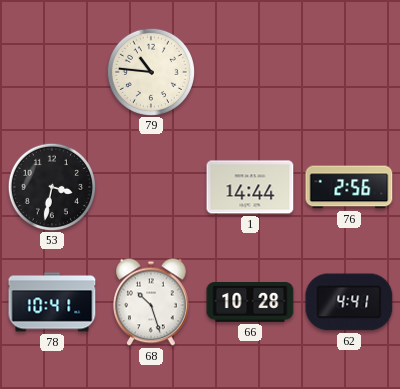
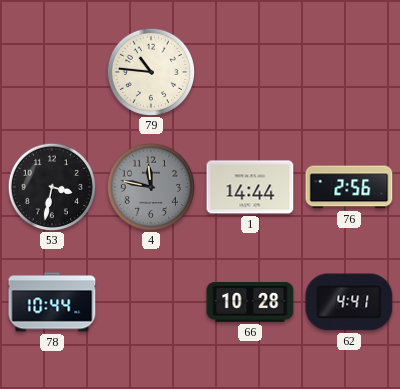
4: none -> 11:47 (150, 186)
78: 10:41 -> 10:44 (52, 302)
68: 10:27 -> none (151, 302)
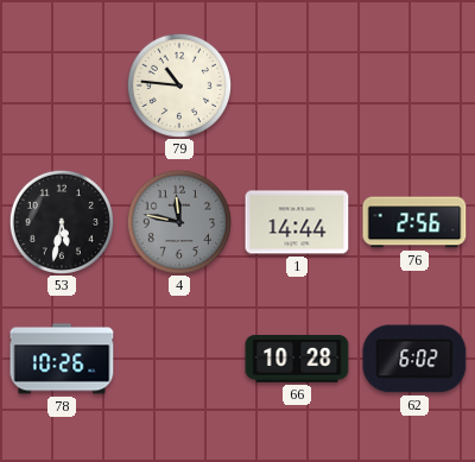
53: 3:32 -> 5:32 (61, 221)
78: 10:44 -> 10:26 (62, 359)
62: 4:41 -> 6:02 (414, 359)
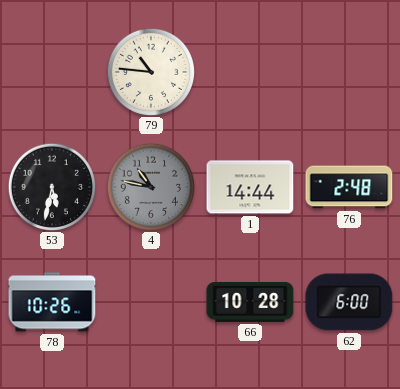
4: 11:47 -> 10:47 (150, 186)
76: 2:56 -> 2:48 (349, 187)
62: 6:02 -> 6:00 (349, 302)
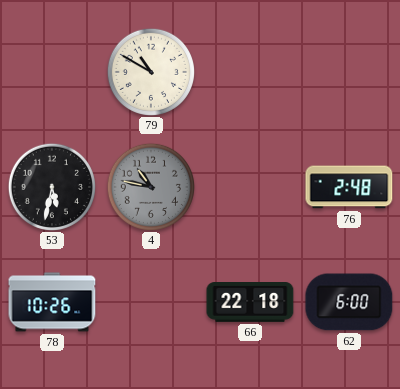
79: 10:46 -> 10:50 (150, 71)
1: 14:44 -> none (250, 187)
66: 10:28 -> 22:18 (250, 303)
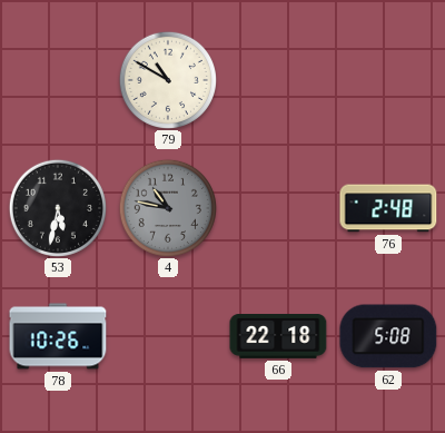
62: 6:00 -> 5:08 (388, 336)
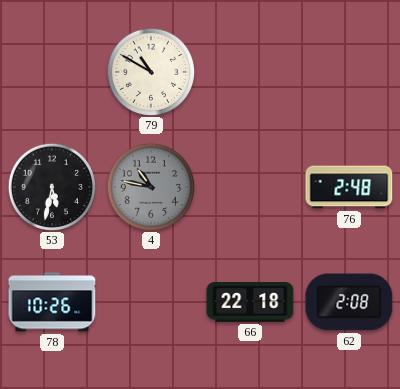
62: 5:08 -> 2:08 (349, 302)
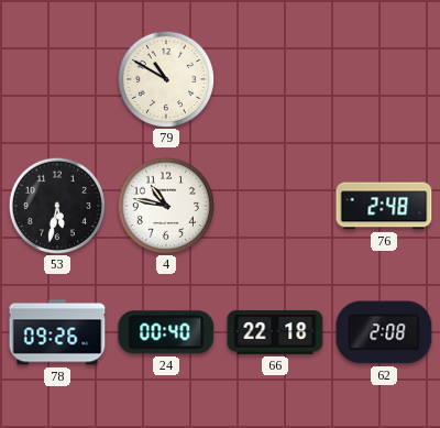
4 dial: grey -> white (165, 205)
78: 10:26 -> 09:26 (57, 332)
24: none -> 00:40 (166, 332)
